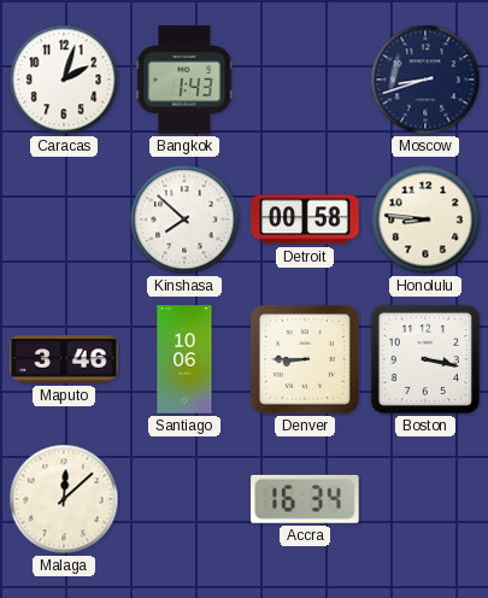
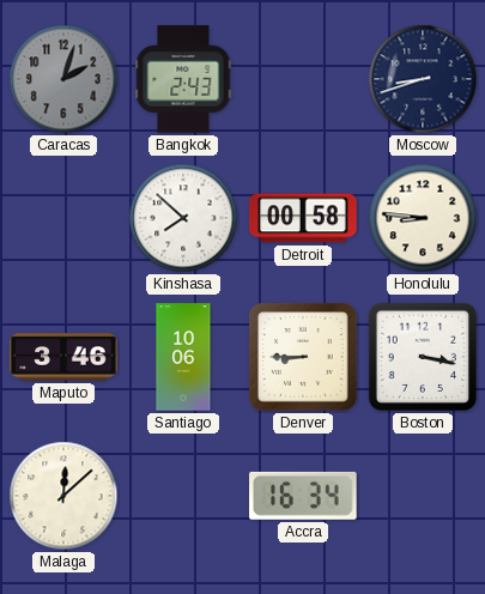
Caracas dial: white -> grey (63, 79)
Bangkok: 1:43 -> 2:43 (183, 79)
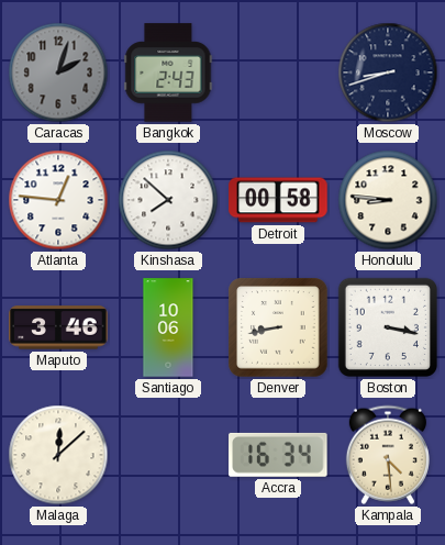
Atlanta: none -> 12:46 (58, 200)
Denver: 8:45 -> 8:43 (278, 327)
Kampala: none -> 4:29 (388, 455)
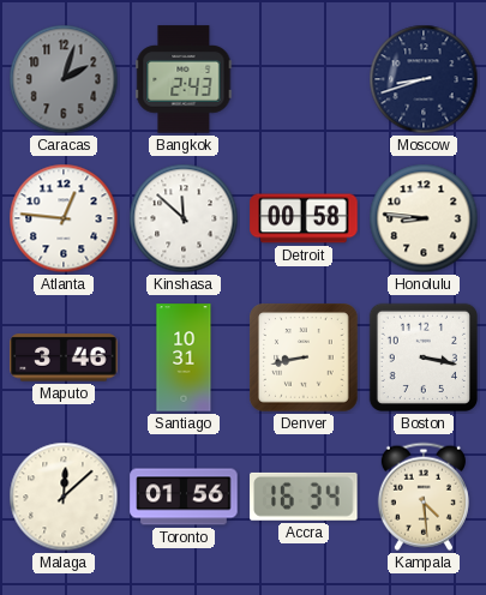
Kinshasa: 7:52 -> 11:52 (184, 218)
Santiago: 10:06 -> 10:31 (184, 357)
Toronto: none -> 01:56 (184, 497)
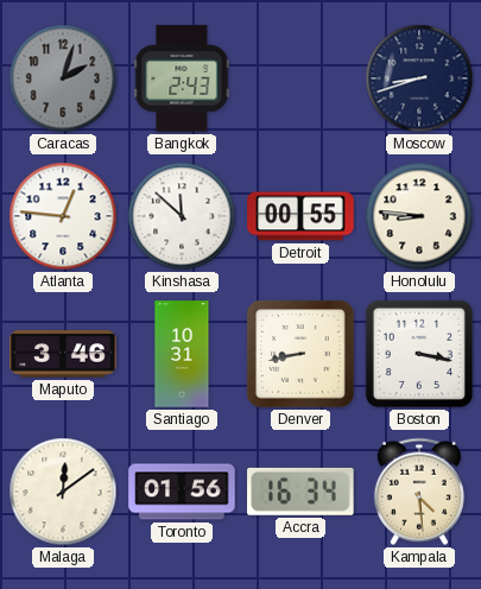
Detroit: 00:58 -> 00:55 (300, 216)
Malaga: 12:08 -> 12:09 (63, 492)
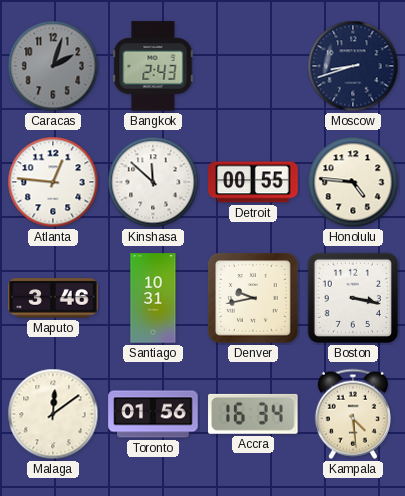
Honolulu: 8:46 -> 4:46 (353, 182)
Denver: 8:43 -> 9:43 (253, 298)
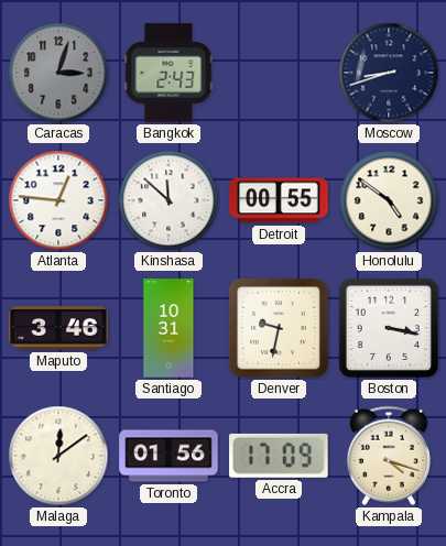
Caracas: 2:03 -> 3:03 (58, 73)
Honolulu: 4:46 -> 4:51 (389, 200)
Denver: 9:43 -> 9:32 (279, 328)
Accra: 16:34 -> 17:09 (279, 456)
Kampala: 4:29 -> 4:18 (389, 456)
